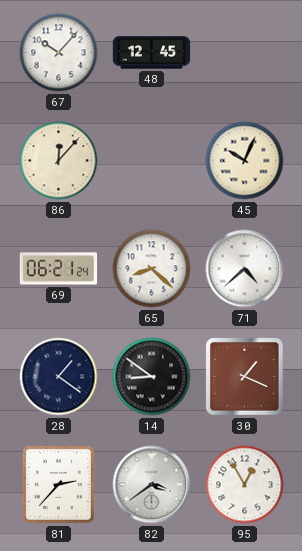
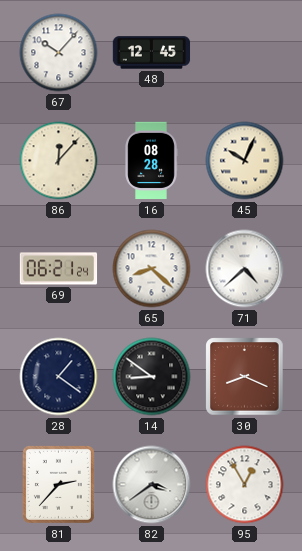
16: none -> 08:28 (151, 161)
30: 1:19 -> 8:19 (245, 377)
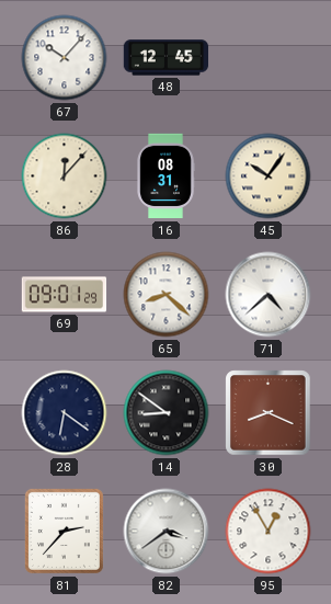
16: 08:28 -> 08:31 (165, 176)
45: 10:04 -> 10:06 (269, 176)
69: 06:21 -> 09:01 (65, 295)
28: 1:21 -> 6:21 (65, 413)
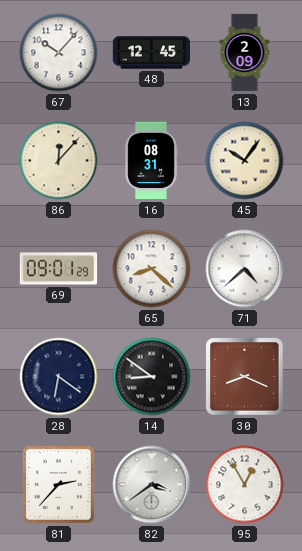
13: none -> 2:09 (245, 53)
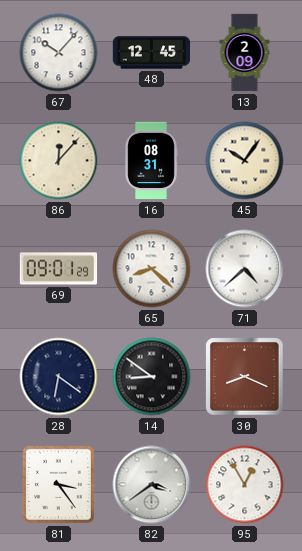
81: 2:37 -> 3:24 (58, 484)
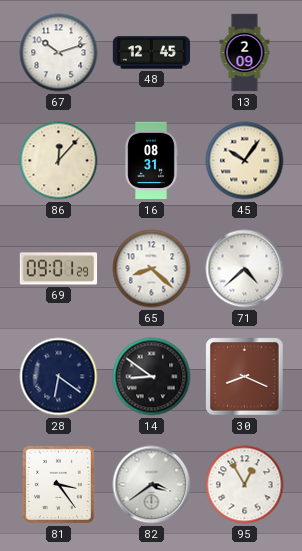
67: 10:07 -> 10:12 (59, 53)
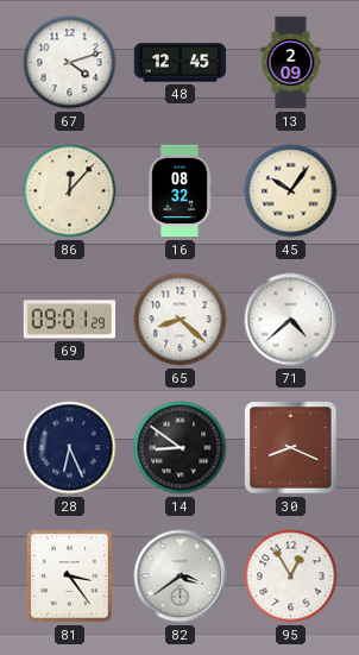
67: 10:12 -> 4:12 (70, 63)
16: 08:31 -> 08:32 (179, 191)
28: 6:21 -> 6:26 (70, 448)
